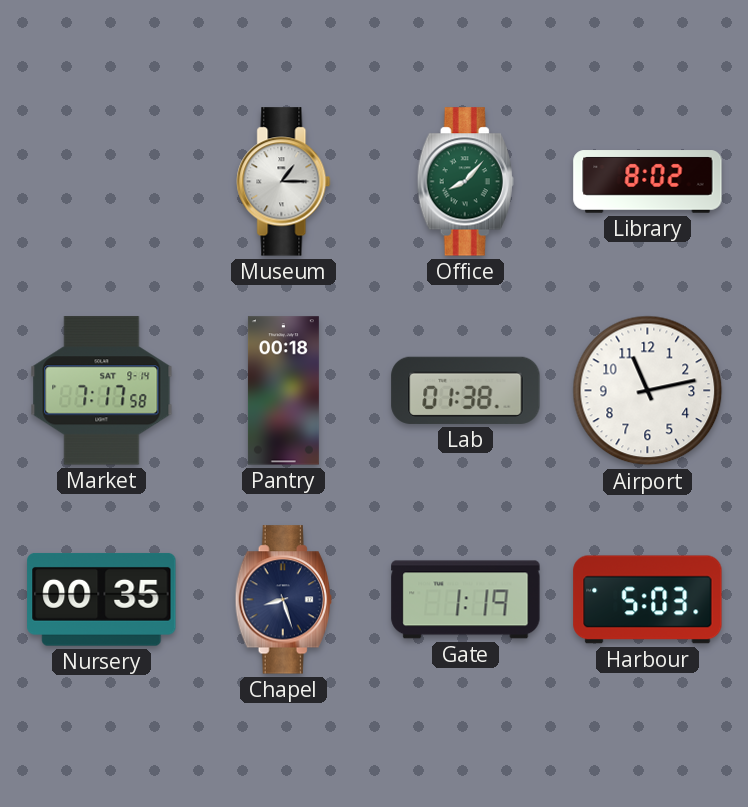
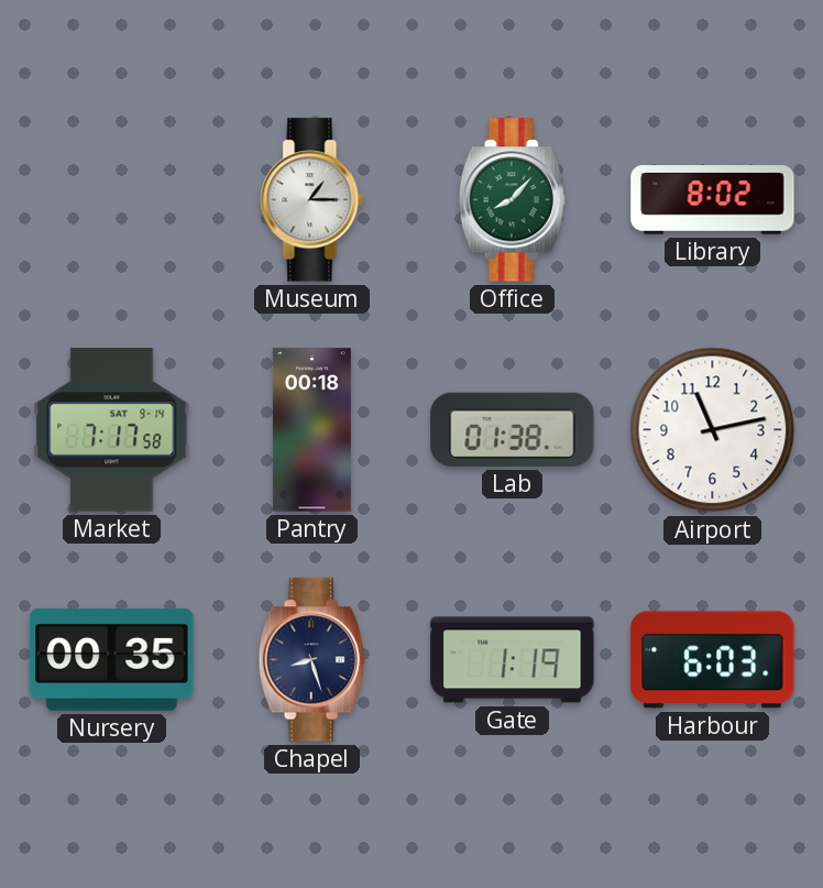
Harbour: 5:03 -> 6:03 (713, 660)
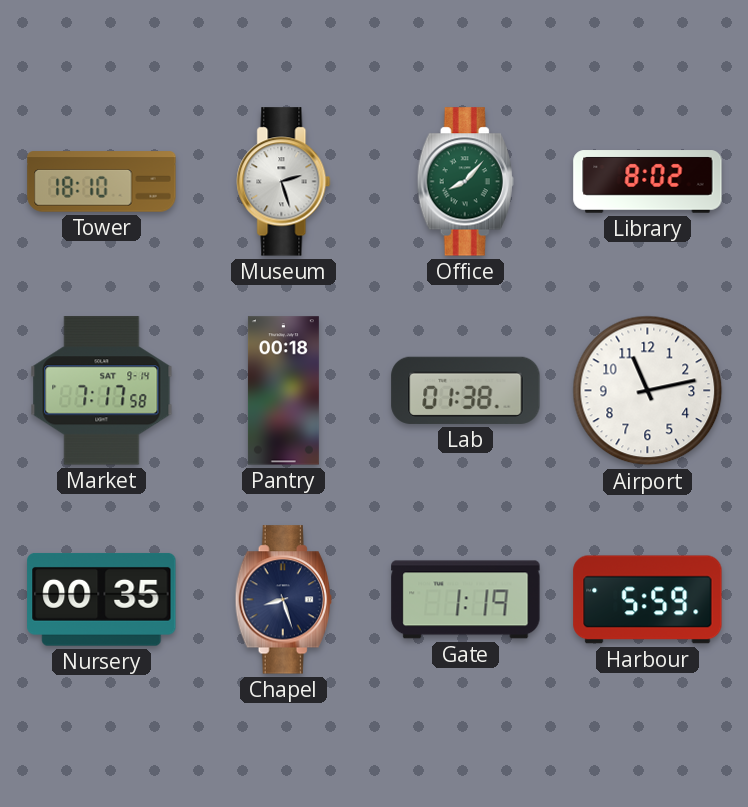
Tower: none -> 18:10 (102, 182)
Museum: 1:15 -> 2:27 (284, 182)
Harbour: 6:03 -> 5:59 (648, 600)
